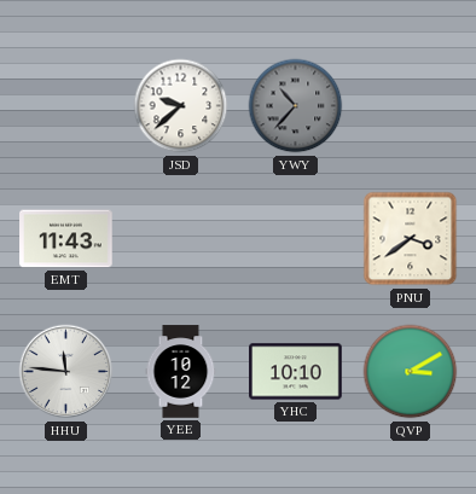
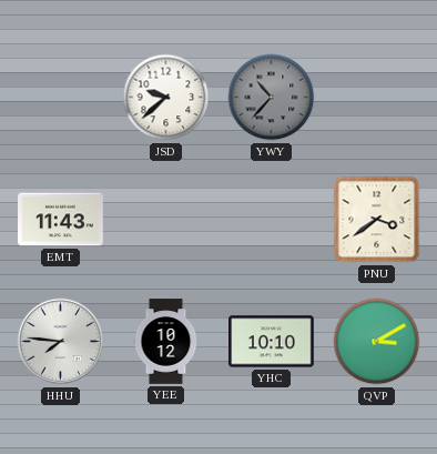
HHU: 11:46 -> 7:46 (61, 342)
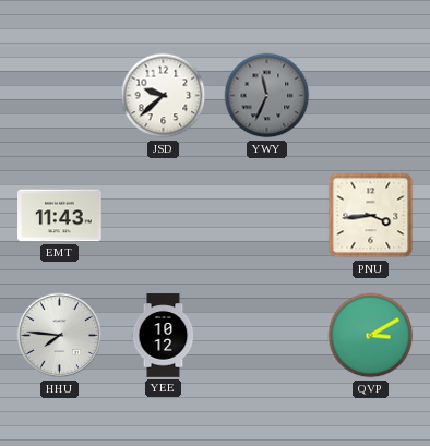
YWY: 10:37 -> 11:34 (267, 96)
PNU: 3:39 -> 3:44 (371, 216)
YHC: 10:10 -> none (272, 342)
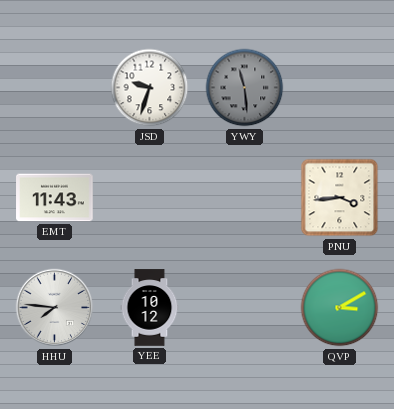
JSD: 9:38 -> 9:33 (150, 88)
YWY: 11:34 -> 11:29 (245, 88)
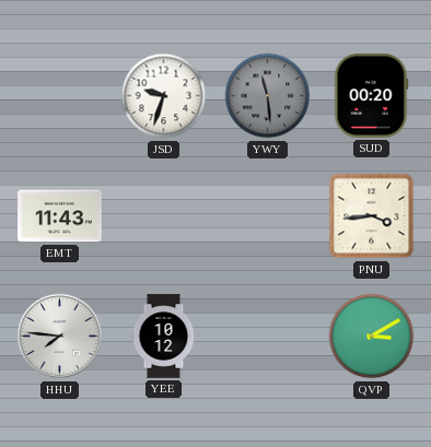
SUD: none -> 00:20 (372, 96)
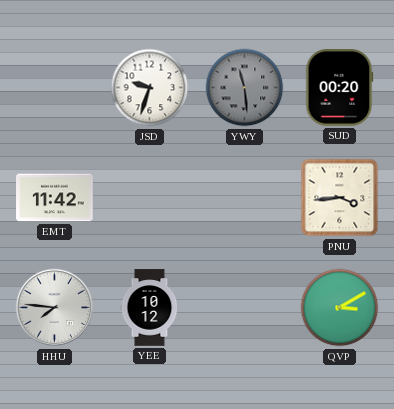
EMT: 11:43 -> 11:42 (55, 198)
